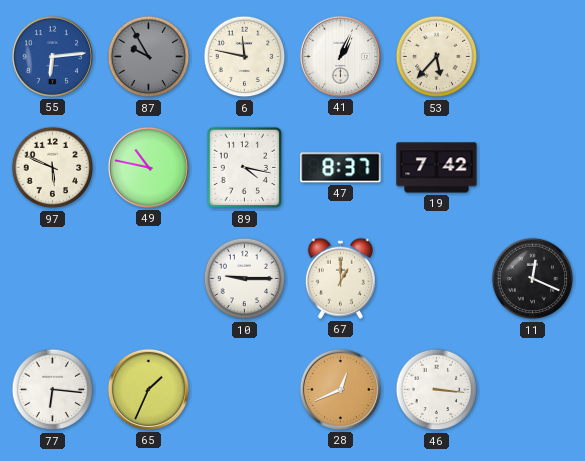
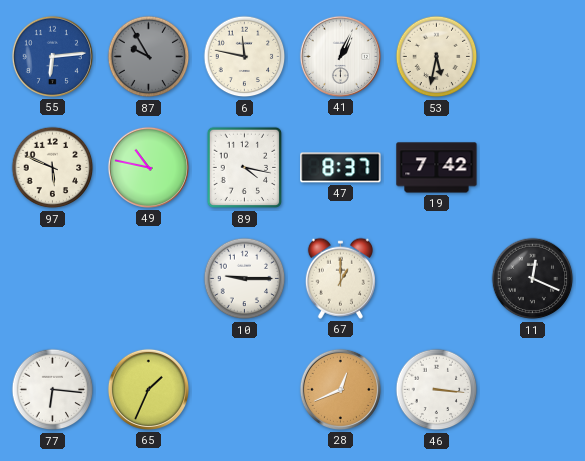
53: 5:37 -> 5:32 (437, 57)
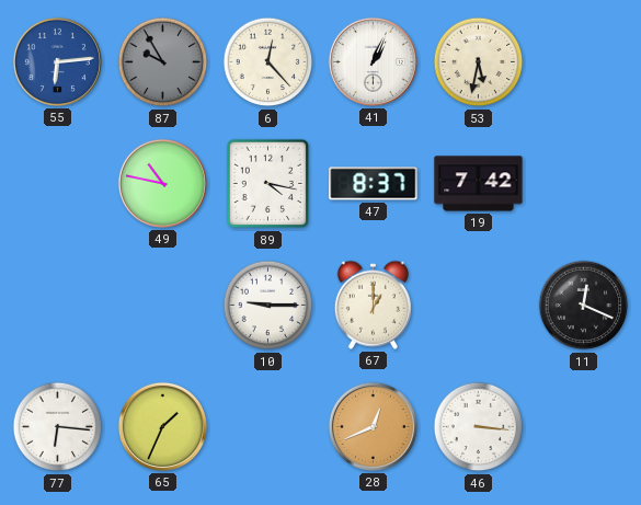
6: 11:47 -> 12:23 (268, 62)
97: 5:49 -> none (53, 168)
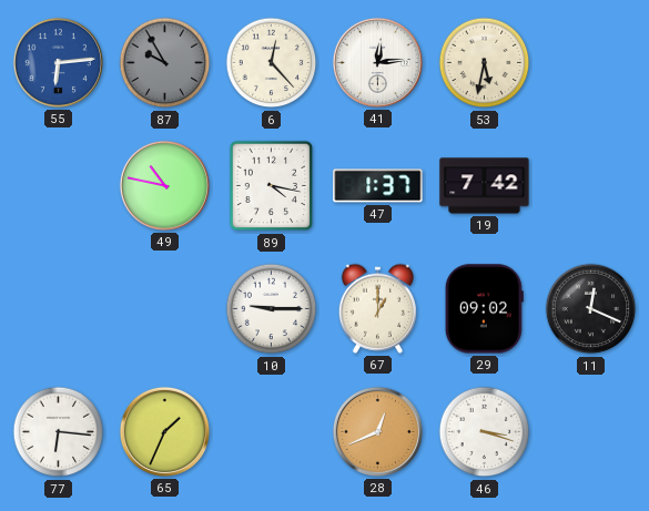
41: 1:04 -> 12:14 (377, 62)
47: 8:37 -> 1:37 (378, 186)
29: none -> 09:02 (484, 309)
46: 3:16 -> 3:18 (485, 432)
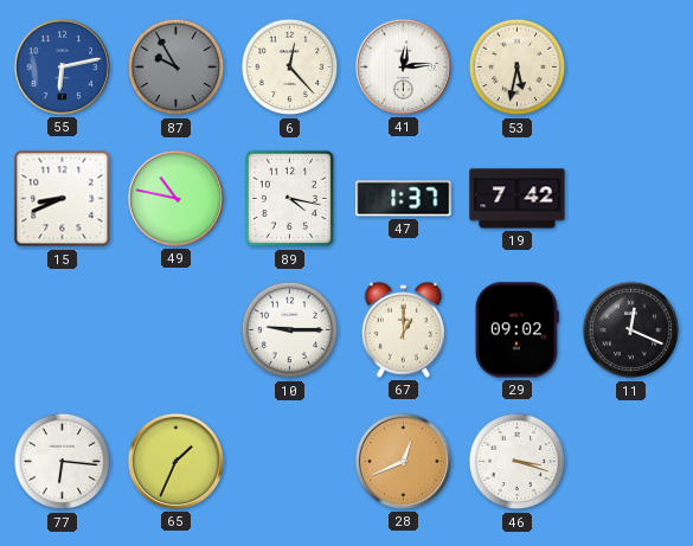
55: 6:14 -> 6:13 (62, 66)
15: none -> 8:41 (63, 199)
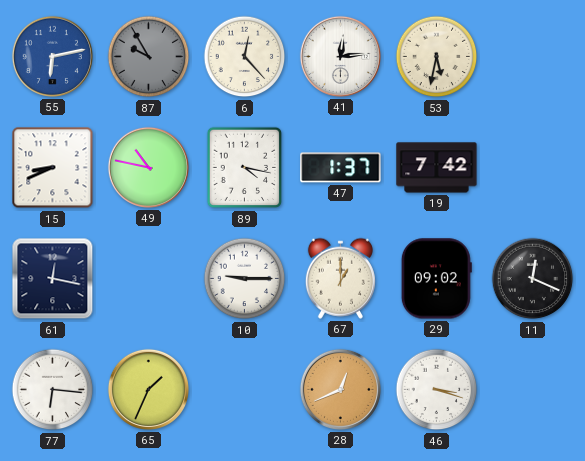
61: none -> 12:17 (53, 279)
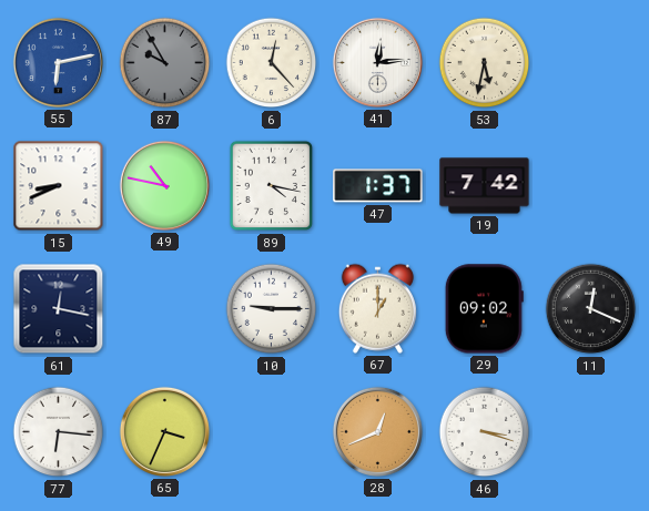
65: 1:34 -> 3:34 (164, 431)
